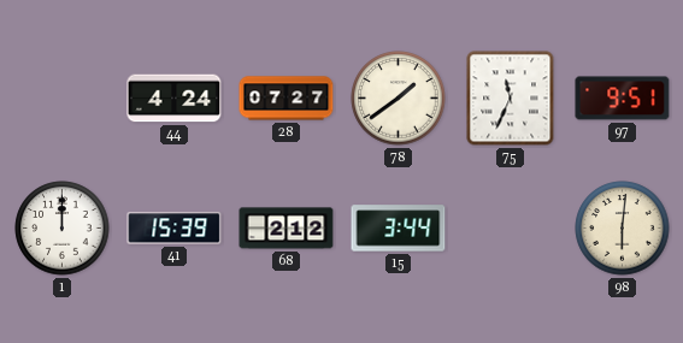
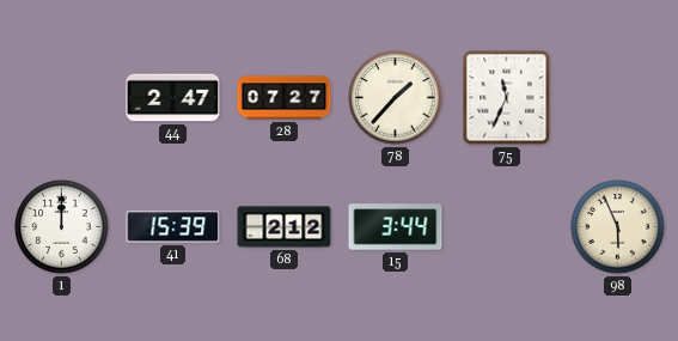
44: 4:24 -> 2:47 (173, 98)
78: 1:39 -> 1:37 (396, 98)
97: 9:51 -> none (623, 99)
98: 6:01 -> 5:56 (618, 227)
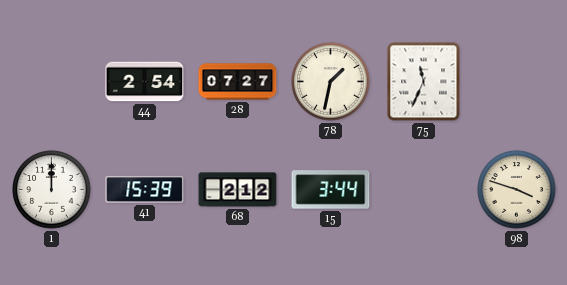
44: 2:47 -> 2:54 (145, 82)
78: 1:37 -> 1:32 (331, 82)
98: 5:56 -> 3:48 (517, 190)
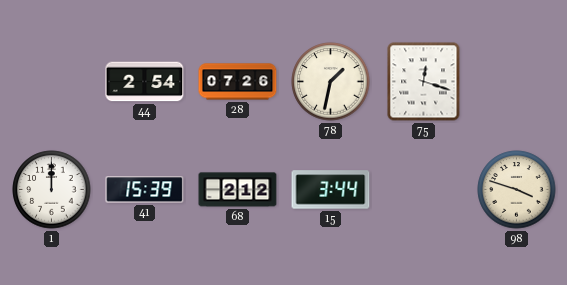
28: 07:27 -> 07:26 (238, 82)
75: 11:34 -> 12:18 (424, 82)
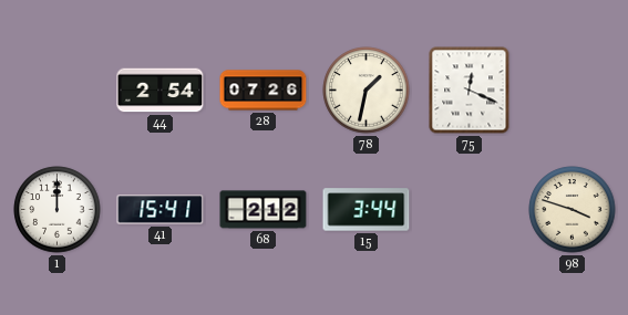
75: 12:18 -> 12:19 (470, 91)
41: 15:39 -> 15:41 (161, 210)
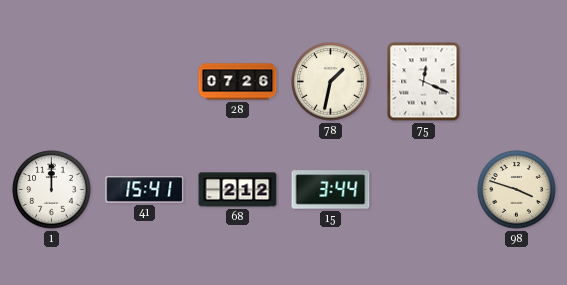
44: 2:54 -> none (161, 91)
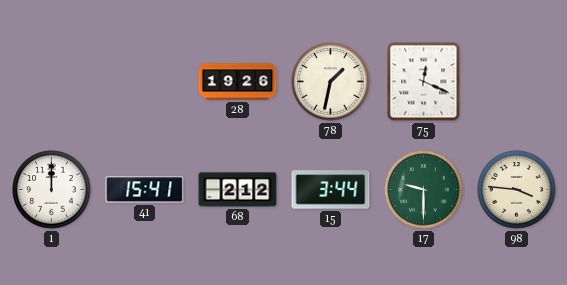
28: 07:26 -> 19:26 (238, 82)
17: none -> 9:30 (424, 190)
98: 3:48 -> 3:46 (517, 190)
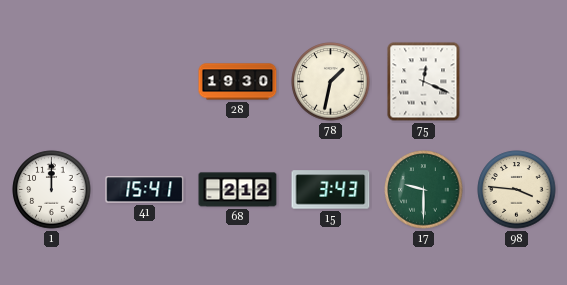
28: 19:26 -> 19:30 (238, 82)
15: 3:44 -> 3:43 (331, 190)
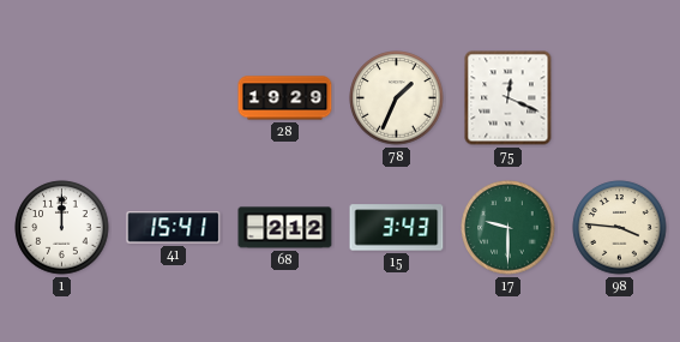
28: 19:30 -> 19:29 (285, 98)
78: 1:32 -> 1:34 (397, 98)
